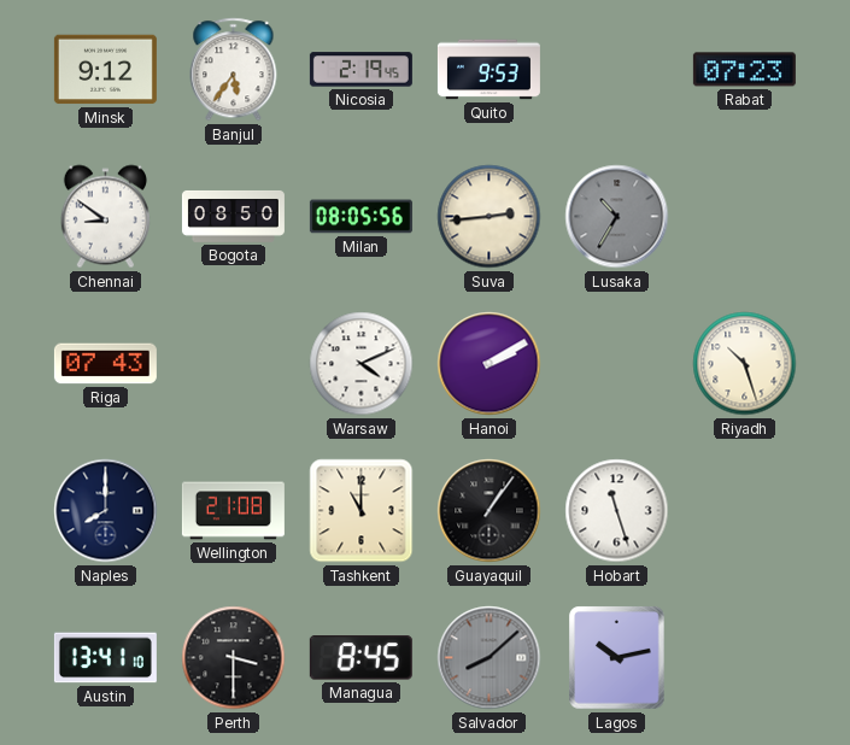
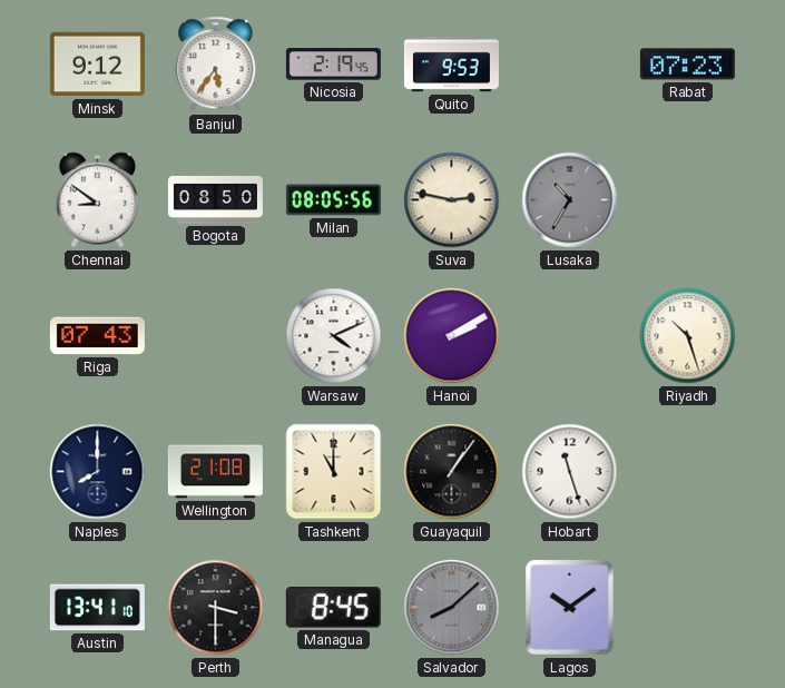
Suva: 2:44 -> 2:47 (452, 200)
Lagos: 10:13 -> 10:09 (570, 608)
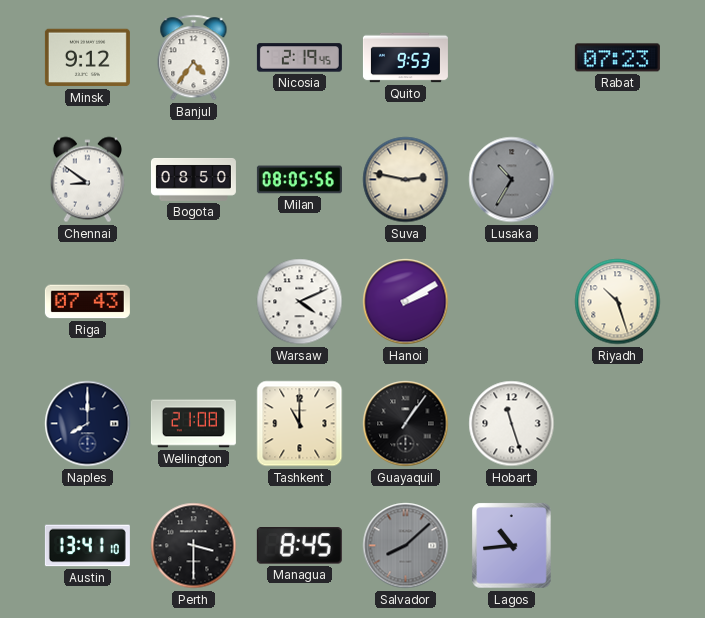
Banjul: 5:36 -> 4:36 (194, 58)
Lagos: 10:09 -> 10:44 (512, 546)
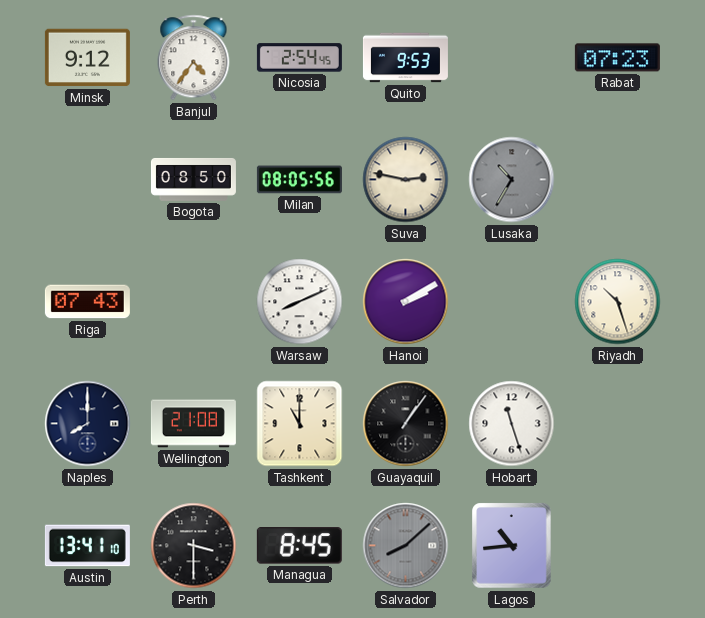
Nicosia: 2:19 -> 2:54 (299, 58)
Chennai: 8:51 -> none (87, 180)
Warsaw: 4:11 -> 8:11 (300, 302)
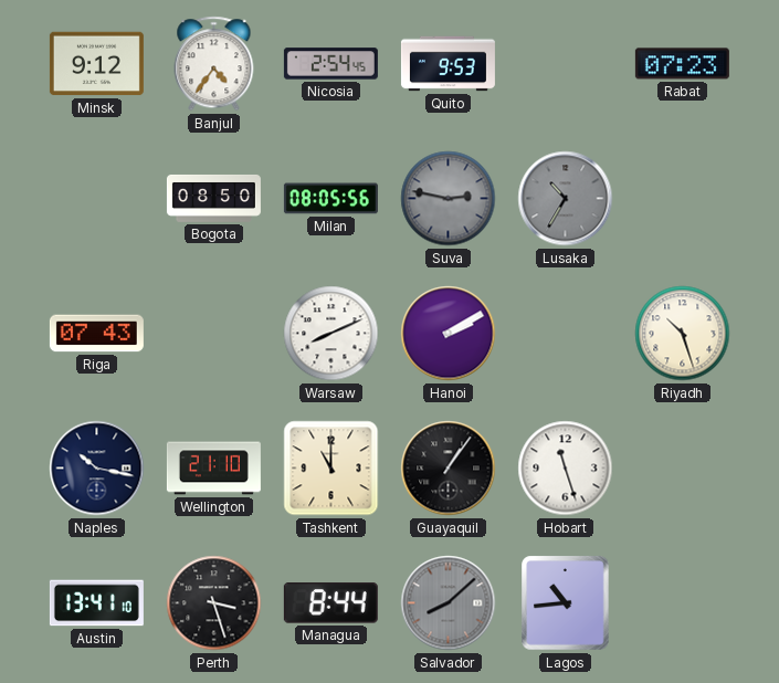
Suva dial: cream -> grey (449, 199)
Naples: 8:00 -> 10:17 (97, 469)
Wellington: 21:08 -> 21:10 (213, 469)
Perth: 3:30 -> 3:27 (214, 603)
Managua: 8:45 -> 8:44 (330, 603)
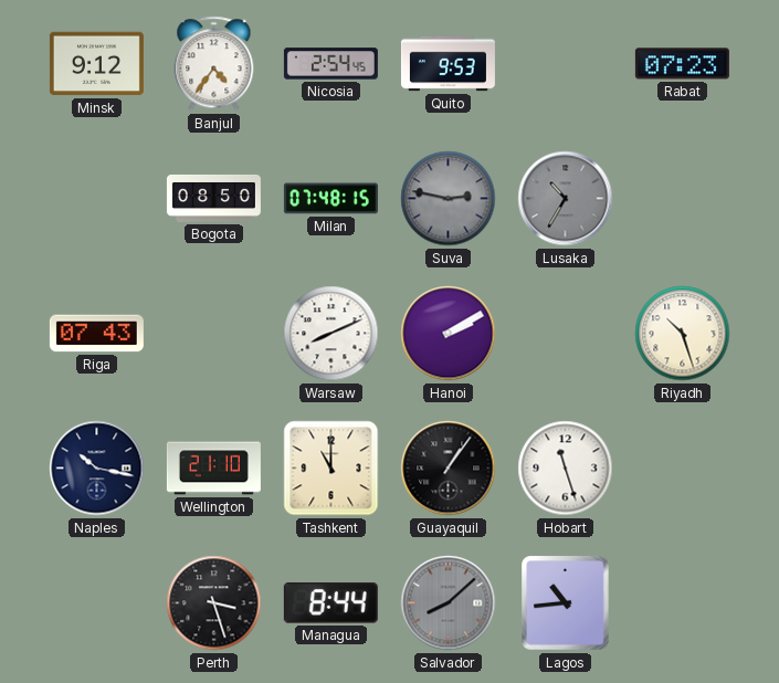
Milan: 08:05 -> 07:48 (330, 199)
Austin: 13:41 -> none (96, 603)
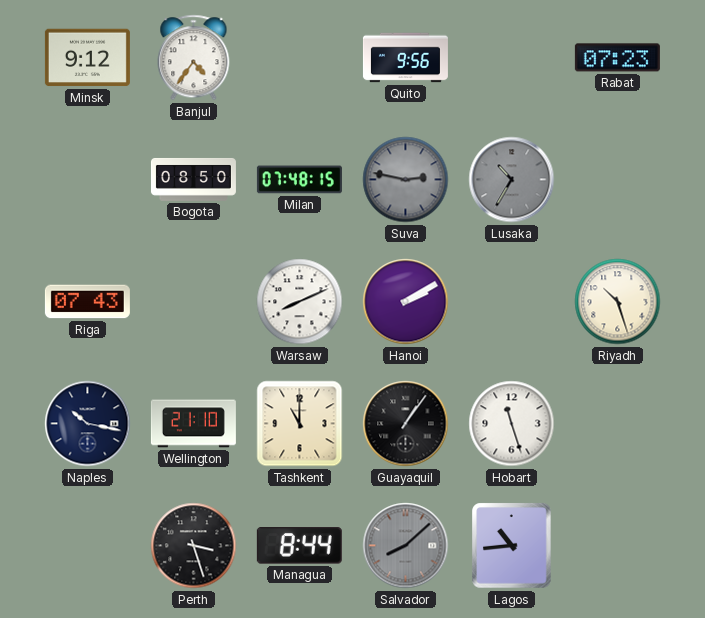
Nicosia: 2:54 -> none (330, 64)
Quito: 9:53 -> 9:56 (405, 58)
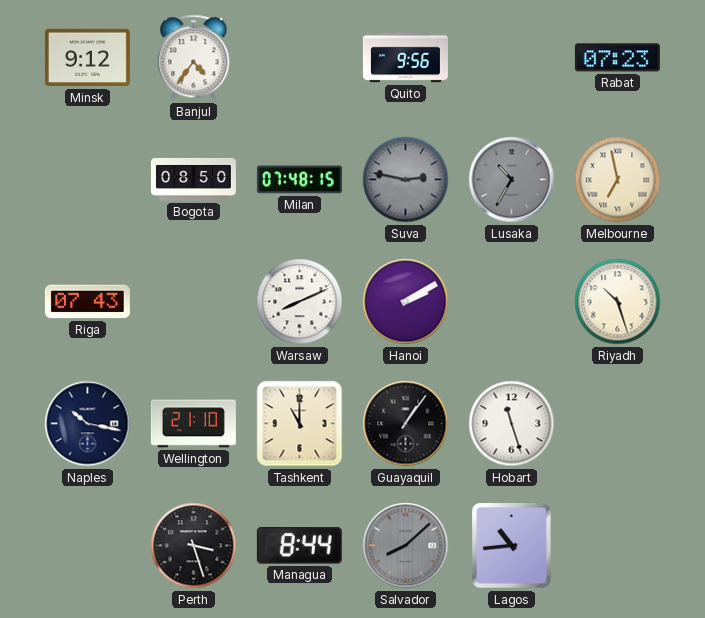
Melbourne: none -> 6:58 (618, 180)
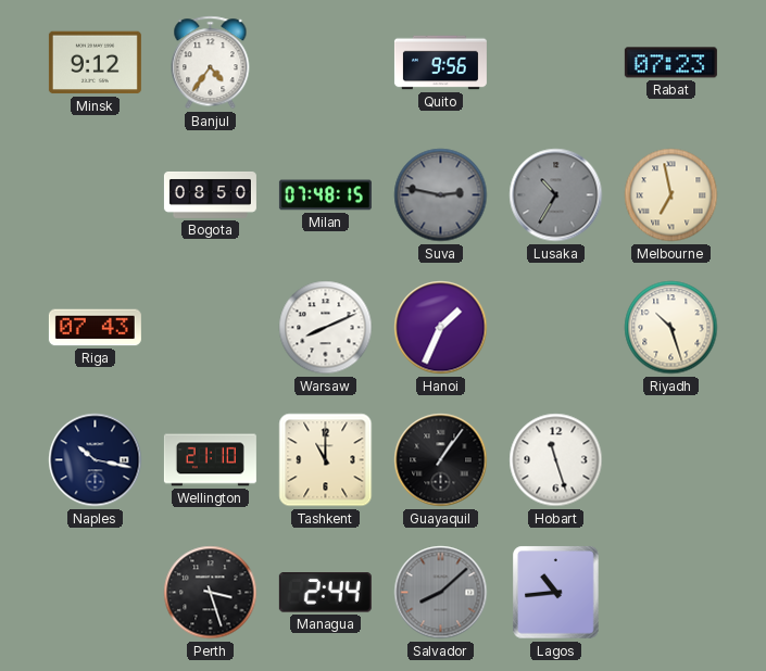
Hanoi: 2:10 -> 1:34 (441, 328)
Managua: 8:44 -> 2:44 (325, 593)
